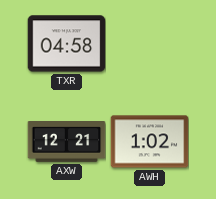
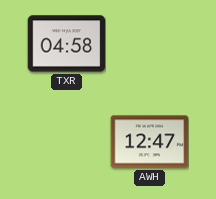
AXW: 12:21 -> none (66, 142)
AWH: 1:02 -> 12:47 (149, 142)
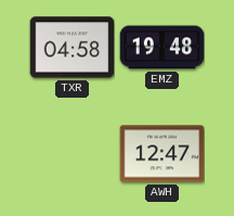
EMZ: none -> 19:48 (161, 48)
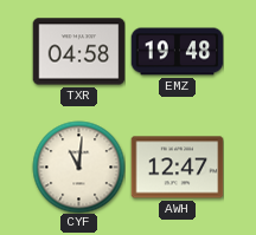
CYF: none -> 11:01 (78, 167)
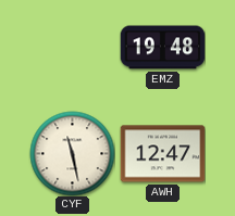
TXR: 04:58 -> none (78, 52)
CYF: 11:01 -> 11:28 (72, 153)
